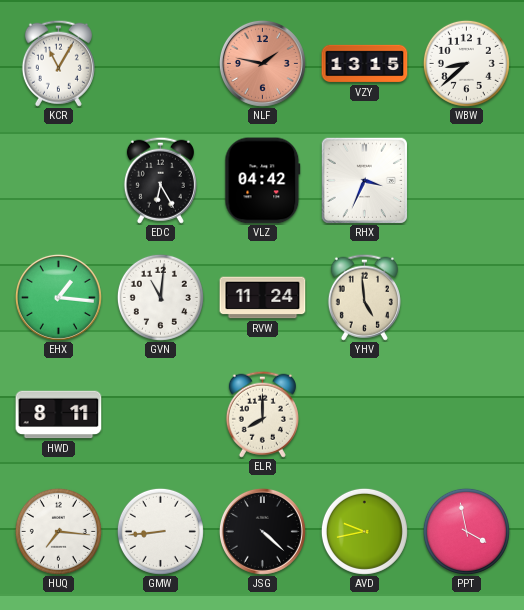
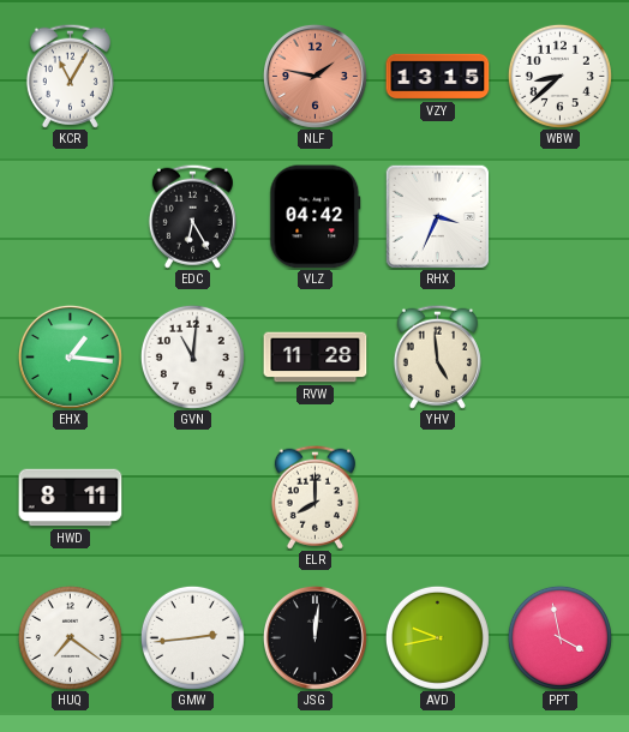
RVW: 11:24 -> 11:28 (316, 358)
HUQ: 7:16 -> 7:21 (70, 637)
GMW: 8:44 -> 2:44 (192, 637)
JSG: 4:22 -> 12:01 (314, 637)
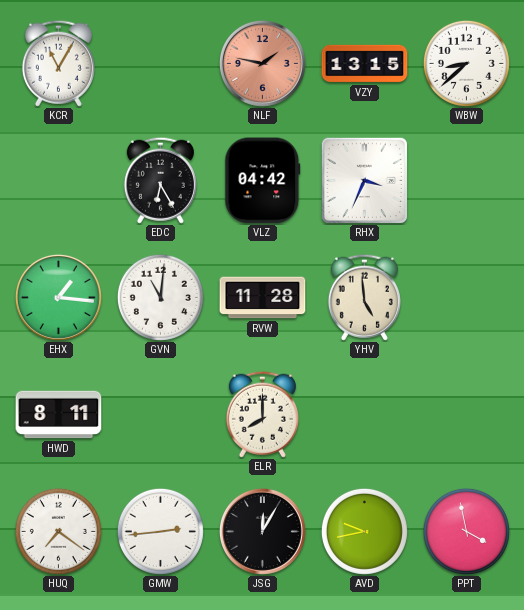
JSG: 12:01 -> 12:05 (262, 531)
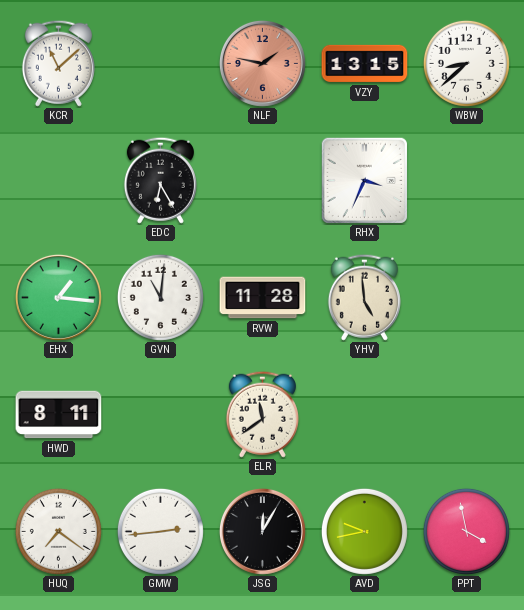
KCR: 11:05 -> 11:08 (58, 63)
VLZ: 04:42 -> none (263, 181)
ELR: 8:00 -> 11:39 (262, 414)
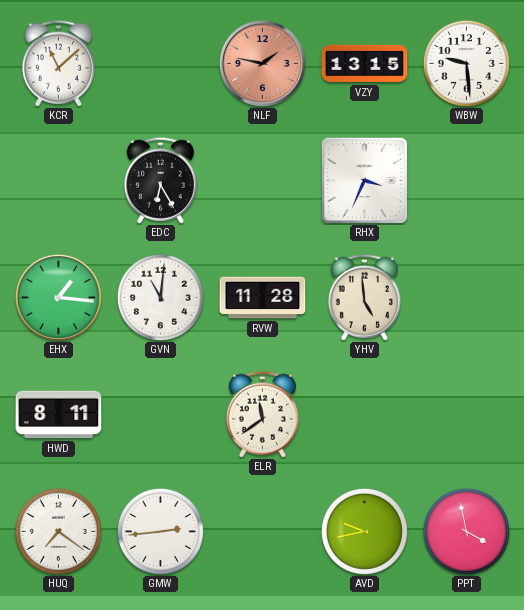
WBW: 8:38 -> 9:29 (466, 63)
JSG: 12:05 -> none (262, 531)
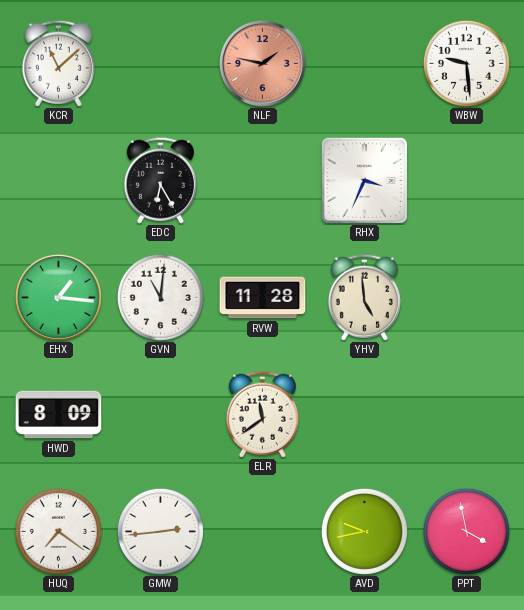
VZY: 13:15 -> none (365, 64)
HWD: 8:11 -> 8:09 (59, 415)
